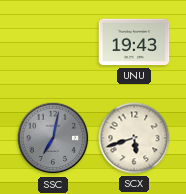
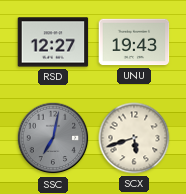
RSD: none -> 12:27 (53, 42)
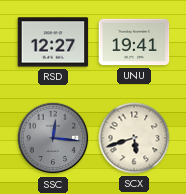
UNU: 19:43 -> 19:41 (134, 42)
SSC: 7:02 -> 12:16 (53, 138)
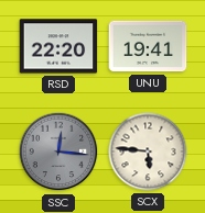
RSD: 12:27 -> 22:20 (58, 46)
SCX: 5:42 -> 5:46 (148, 152)
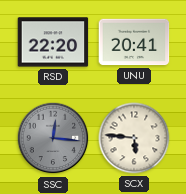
UNU: 19:41 -> 20:41 (134, 42)
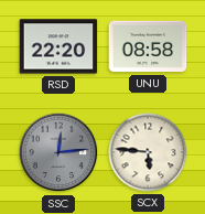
UNU: 20:41 -> 08:58 (148, 46)
SSC: 12:16 -> 12:14 (58, 152)
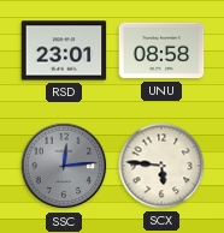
RSD: 22:20 -> 23:01 (64, 50)
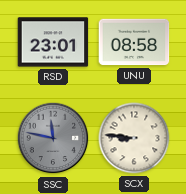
SSC: 12:14 -> 11:47 (53, 138)
SCX: 5:46 -> 8:46 (134, 138)
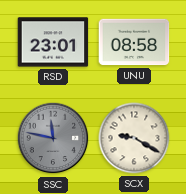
SCX: 8:46 -> 9:20 (134, 138)
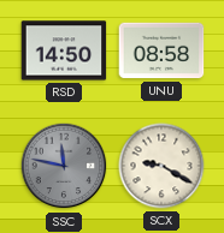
RSD: 23:01 -> 14:50 (64, 50)
